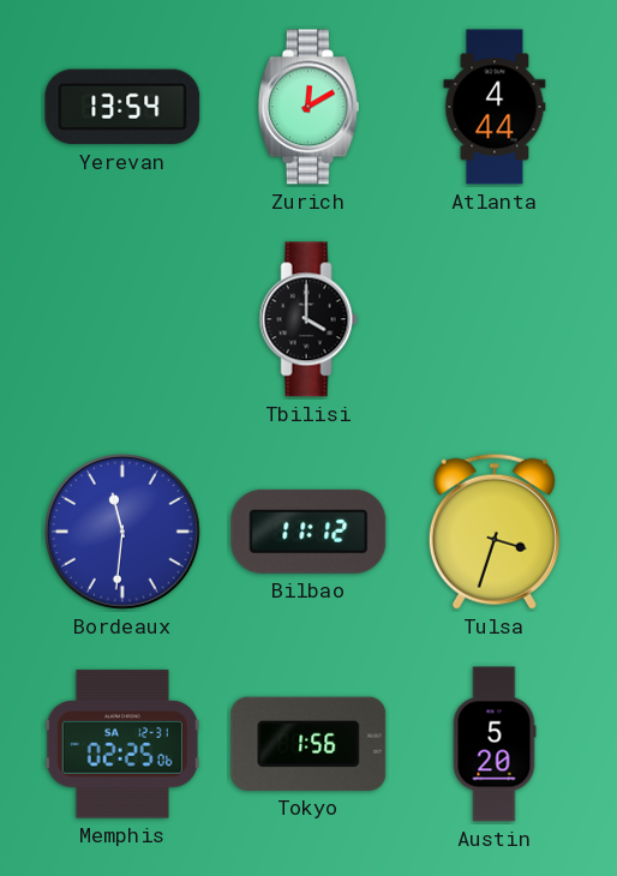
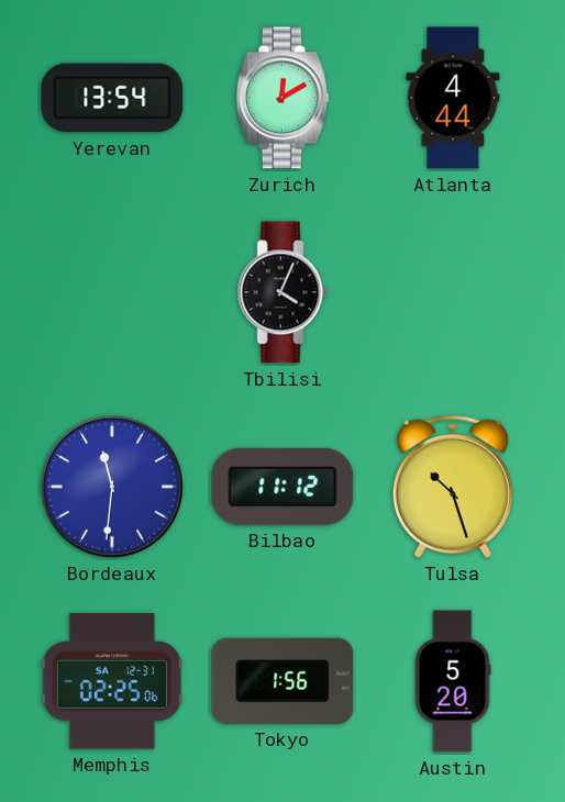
Tbilisi: 4:00 -> 4:04 (282, 292)
Tulsa: 3:33 -> 10:27 (453, 487)
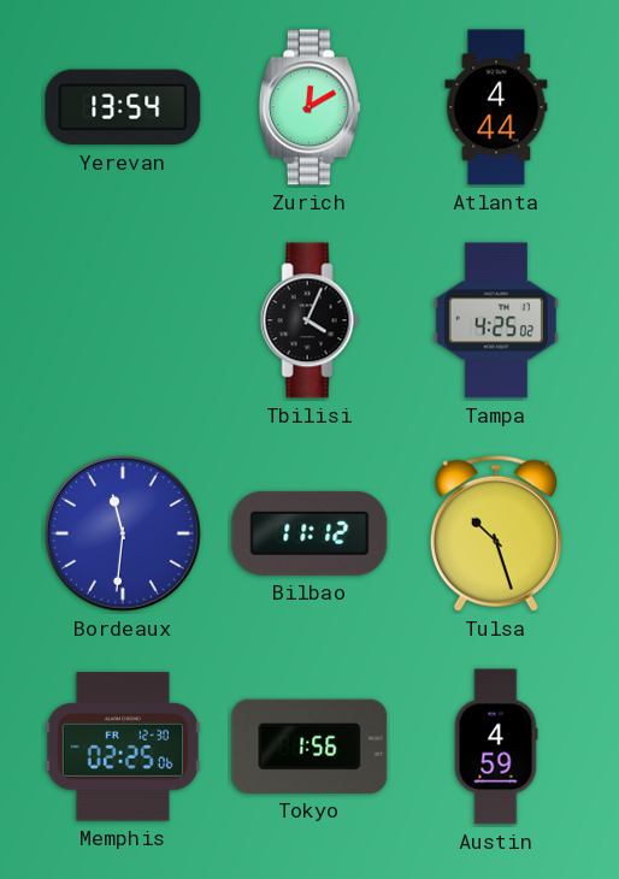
Tampa: none -> 4:25 (496, 320)
Memphis date: SA 12-31 -> FR 12-30 (123, 747)
Austin: 5:20 -> 4:59 (496, 747)
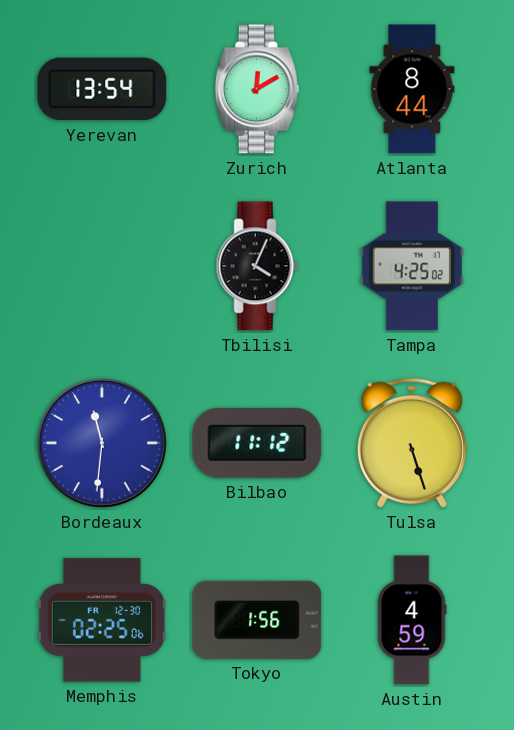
Atlanta: 4:44 -> 8:44 (412, 89)
Tulsa: 10:27 -> 5:27 (412, 443)
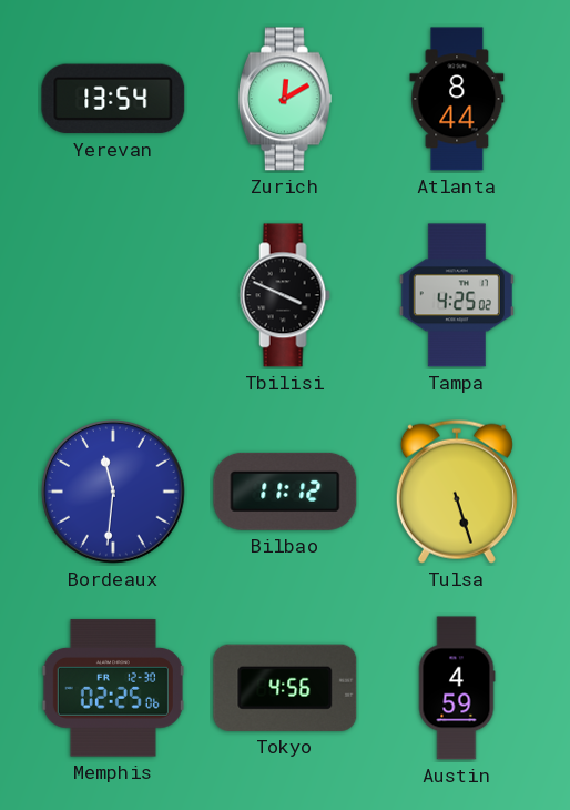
Tbilisi: 4:04 -> 3:49 (285, 295)
Tokyo: 1:56 -> 4:56 (285, 688)
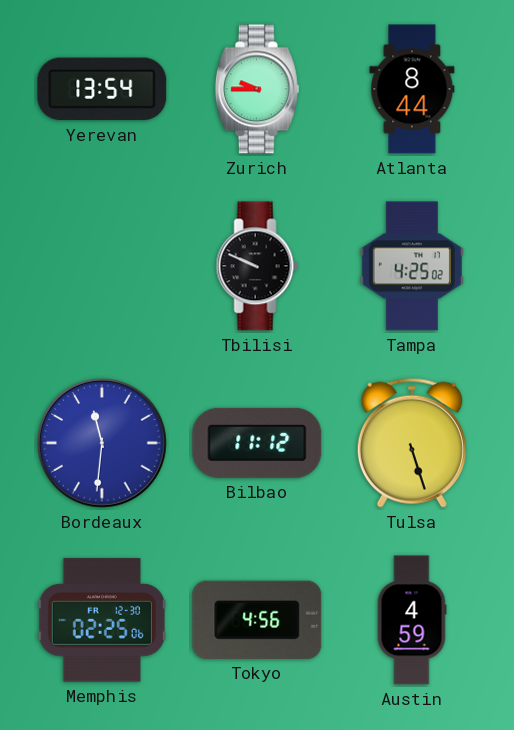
Zurich: 12:10 -> 9:45 (257, 89)
Tbilisi: 3:49 -> 9:49 (257, 266)
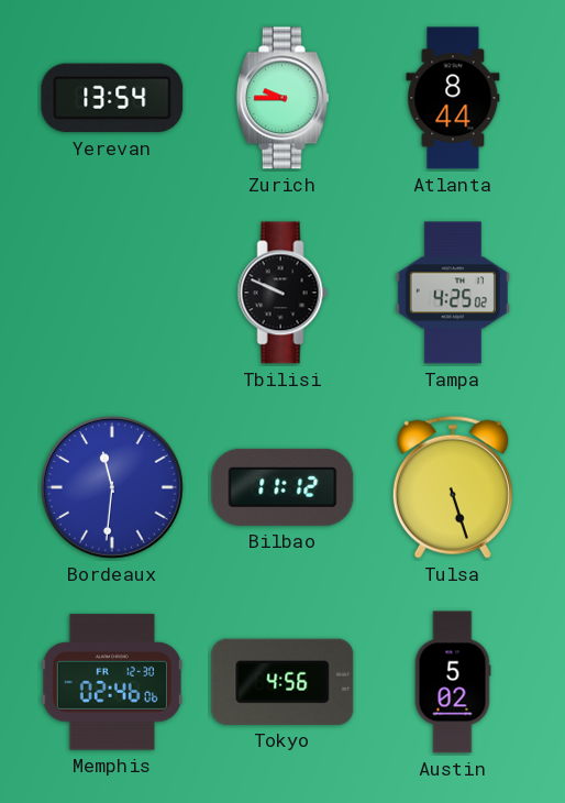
Memphis: 02:25 -> 02:46 (112, 682)
Austin: 4:59 -> 5:02 (453, 682)
